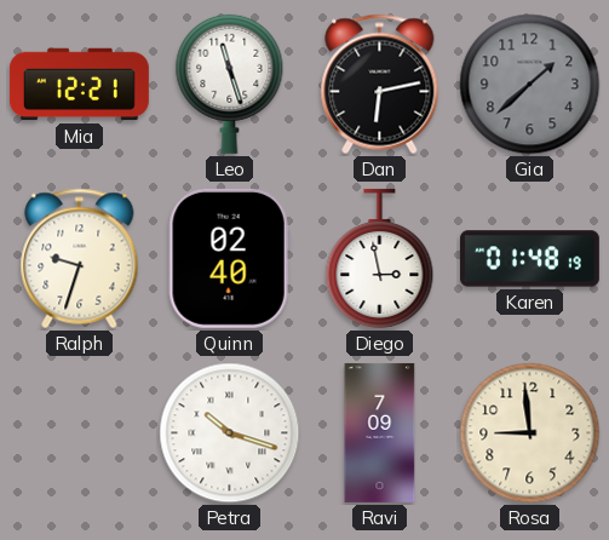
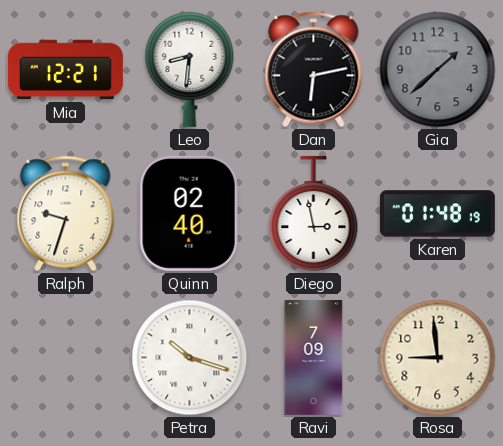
Leo: 11:27 -> 8:31 (190, 69)
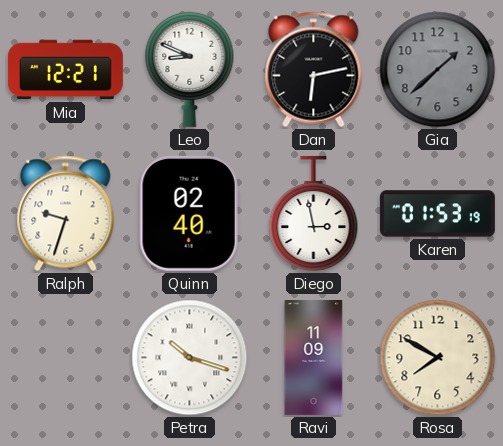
Leo: 8:31 -> 8:49 (190, 69)
Karen: 01:48 -> 01:53 (437, 214)
Ravi: 7:09 -> 11:09 (314, 357)
Rosa: 8:59 -> 7:50 (438, 358)
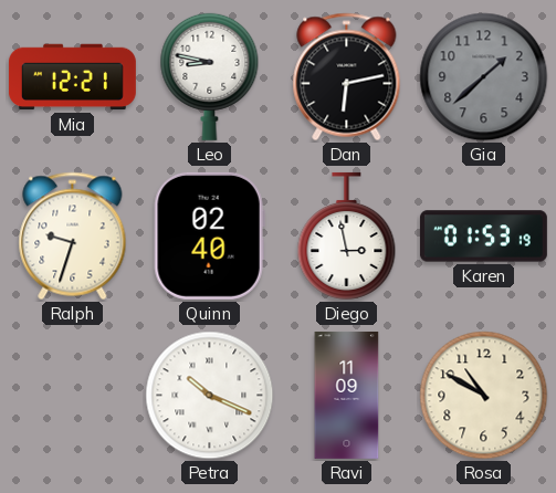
Leo: 8:49 -> 8:47 (210, 76)
Petra: 10:18 -> 10:19 (210, 396)
Rosa: 7:50 -> 10:50 (484, 396)
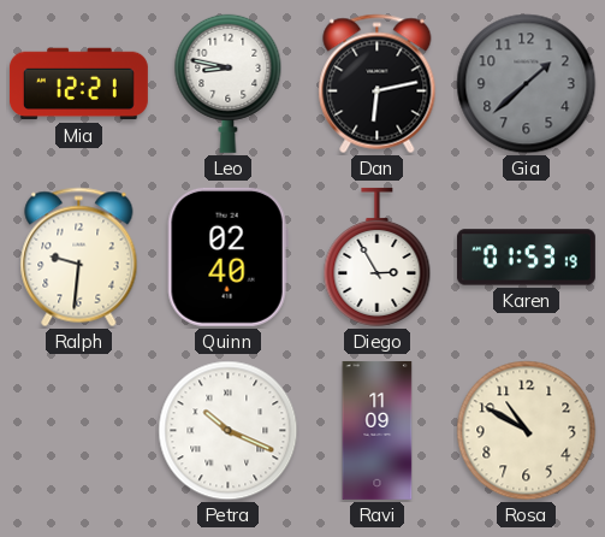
Ralph: 9:33 -> 9:31 (79, 258)
Diego: 2:58 -> 2:55 (378, 256)
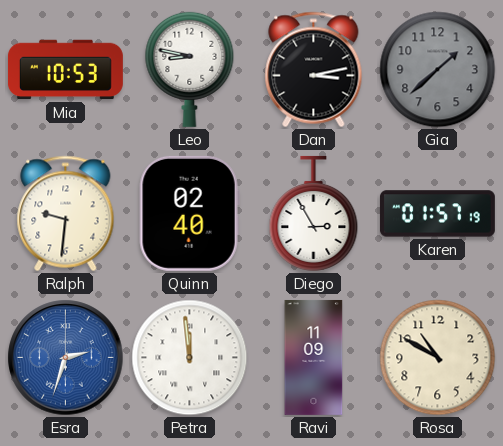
Mia: 12:21 -> 10:53 (65, 70)
Dan: 6:13 -> 3:13 (314, 70)
Karen: 01:53 -> 01:57 (437, 214)
Esra: none -> 2:33 (66, 358)
Petra: 10:19 -> 11:59 (190, 358)
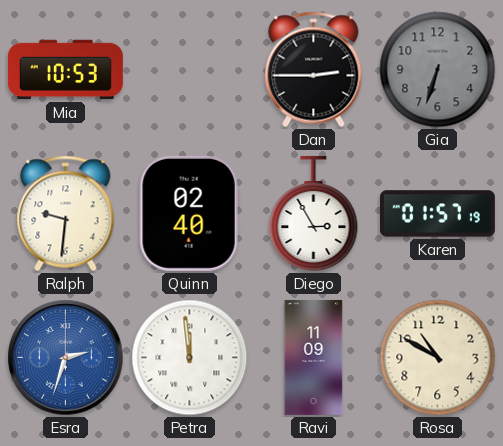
Leo: 8:47 -> none (190, 69)
Dan: 3:13 -> 2:45 (314, 70)
Gia: 1:38 -> 6:33 (438, 70)
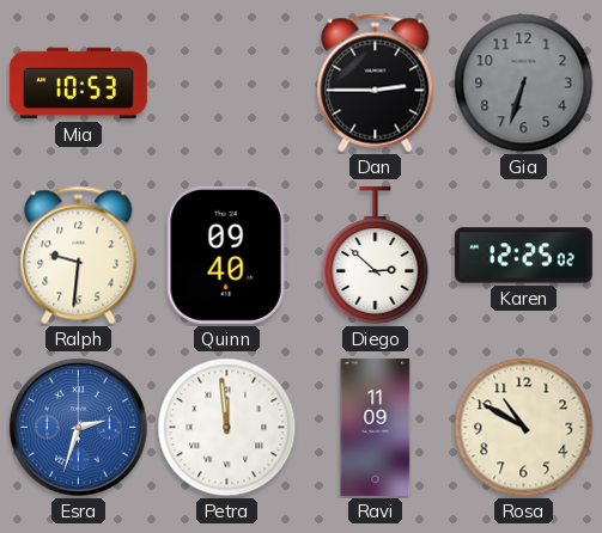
Quinn: 02:40 -> 09:40 (226, 255)
Diego: 2:55 -> 2:52 (376, 255)
Karen: 01:57 -> 12:25 (523, 256)
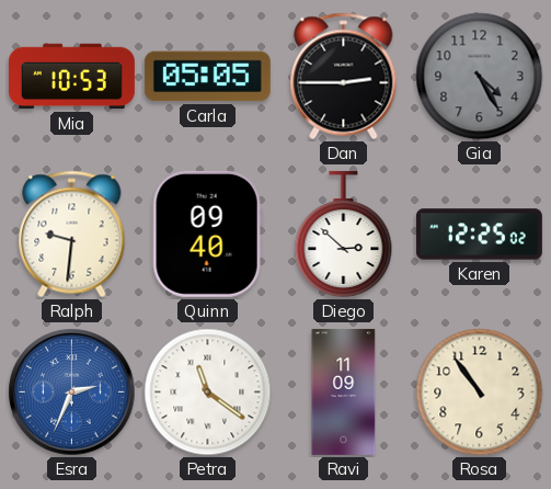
Carla: none -> 05:05 (207, 77)
Gia: 6:33 -> 4:25 (480, 77)
Esra: 2:33 -> 2:34 (72, 393)
Petra: 11:59 -> 11:21 (208, 393)
Rosa: 10:50 -> 10:54 (480, 393)
